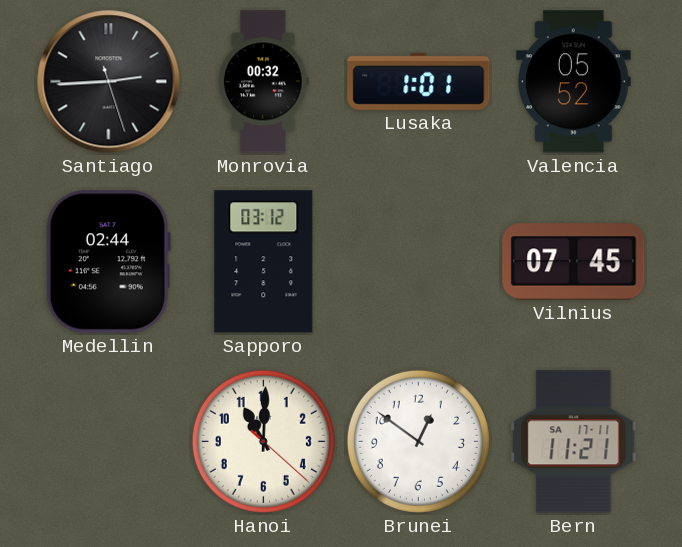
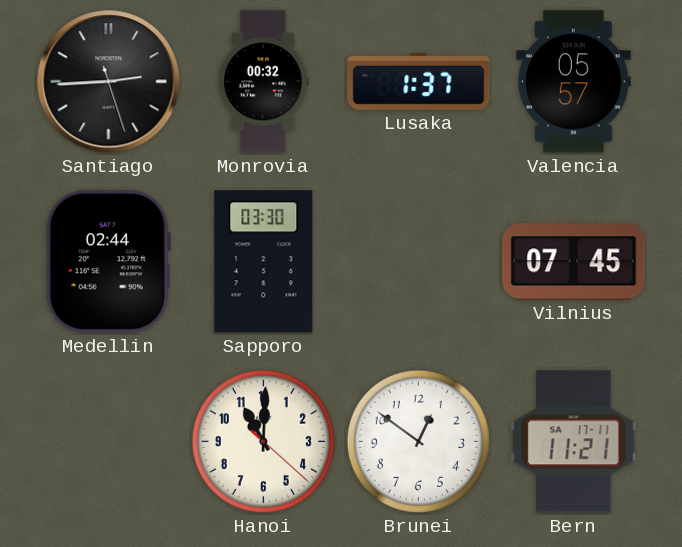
Lusaka: 1:01 -> 1:37 (419, 81)
Valencia: 05:52 -> 05:57 (574, 82)
Sapporo: 03:12 -> 03:30 (264, 262)
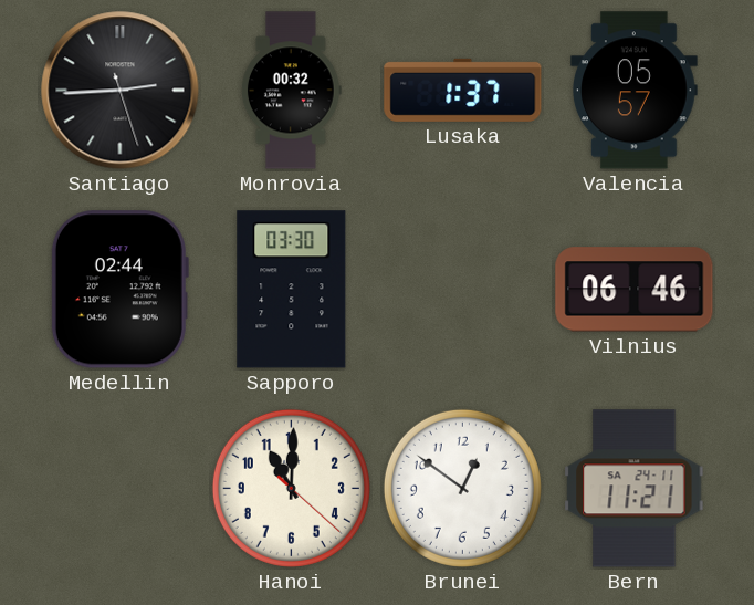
Vilnius: 07:45 -> 06:46 (635, 290)
Bern date: SA 17-11 -> SA 24-11 (635, 489)
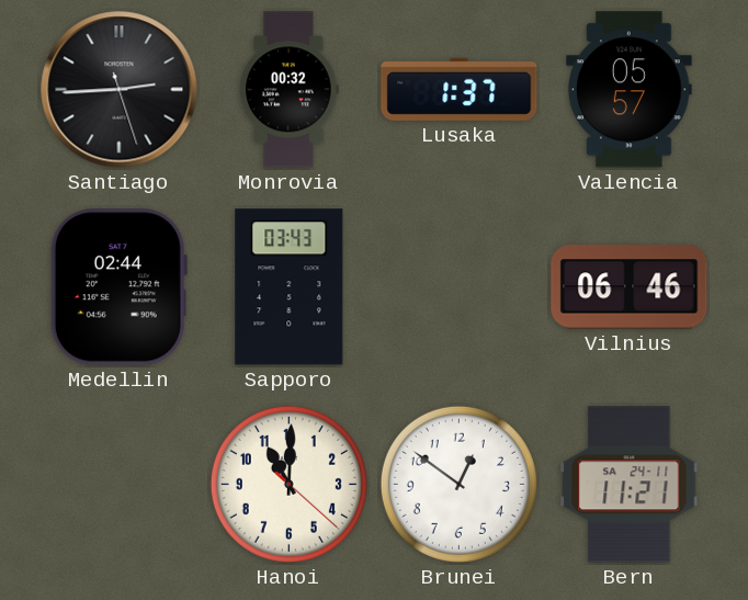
Sapporo: 03:30 -> 03:43 (290, 287)
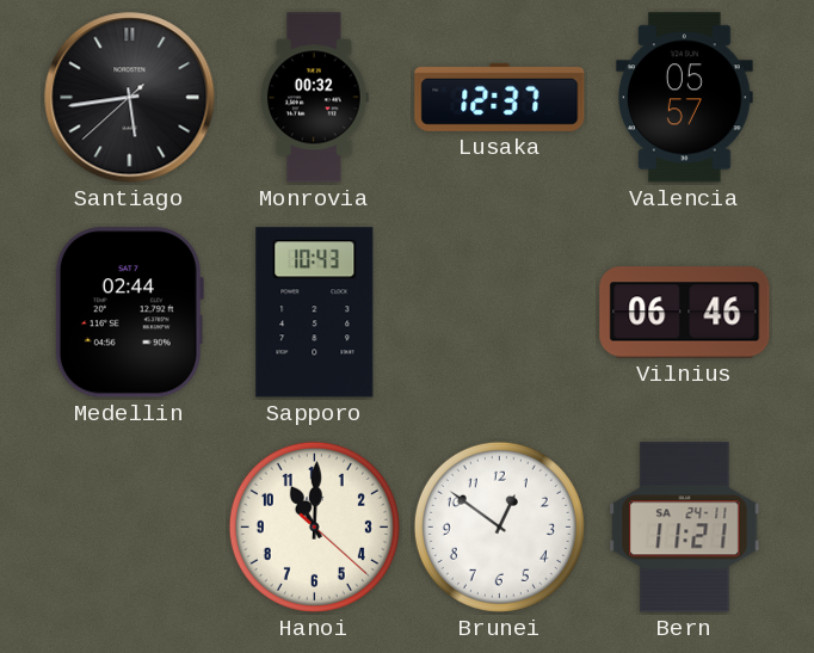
Santiago: 2:44 -> 5:43 (130, 98)
Lusaka: 1:37 -> 12:37 (500, 97)
Sapporo: 03:43 -> 10:43 (315, 313)
